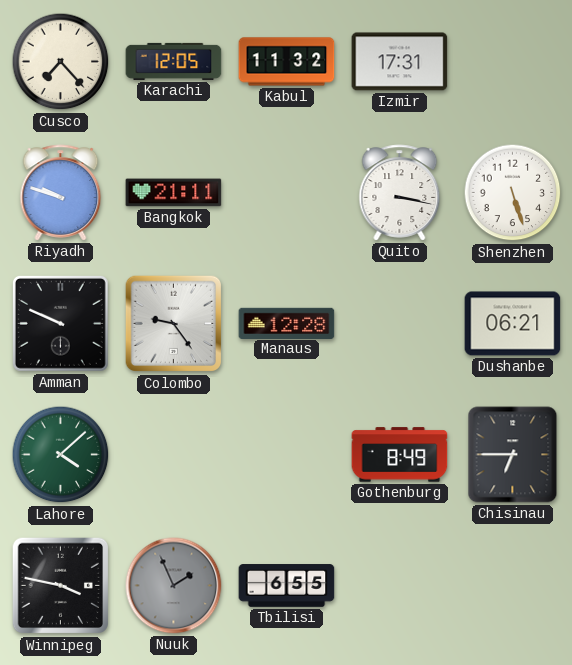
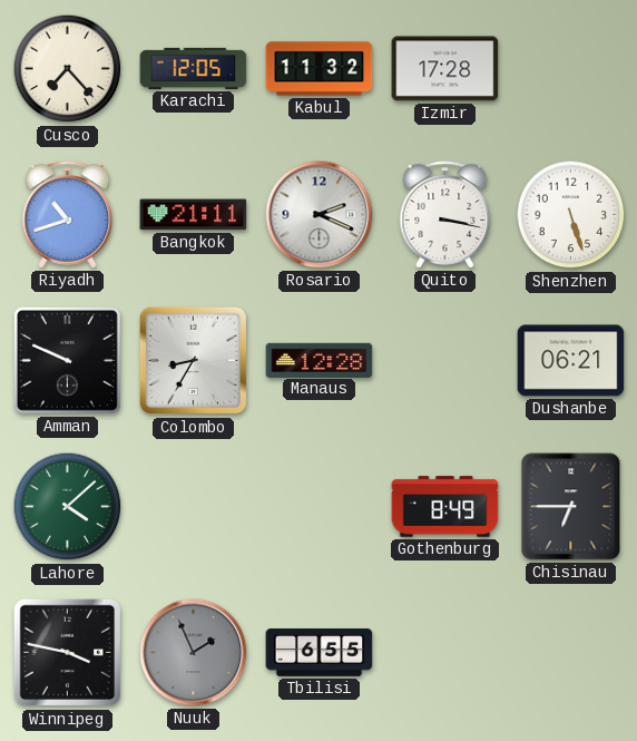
Izmir: 17:31 -> 17:28 (445, 69)
Riyadh: 9:48 -> 10:42 (68, 215)
Rosario: none -> 2:19 (320, 215)
Colombo: 9:24 -> 8:35 (194, 361)
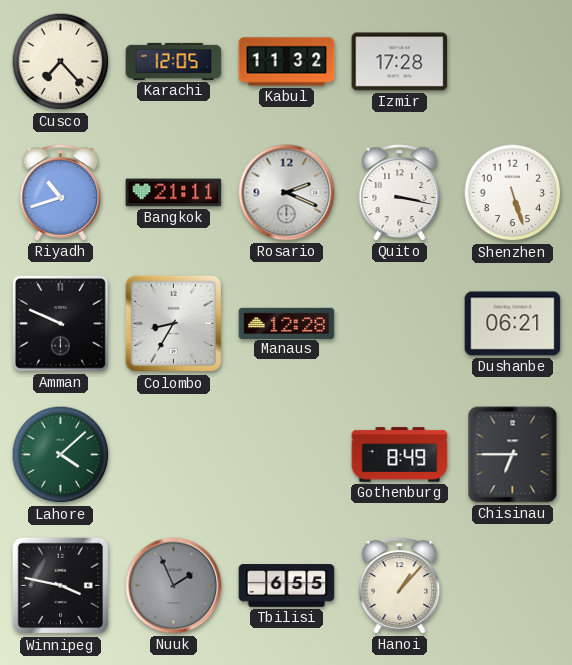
Hanoi: none -> 1:07 (400, 586)
